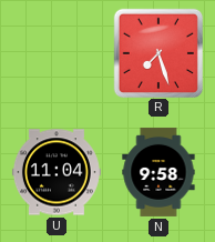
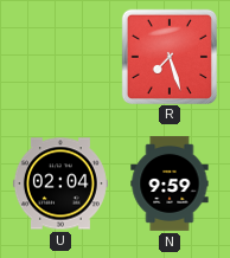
U: 11:04 -> 02:04 (60, 183)
N: 9:58 -> 9:59 (170, 183)
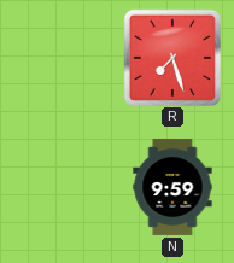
U: 02:04 -> none (60, 183)
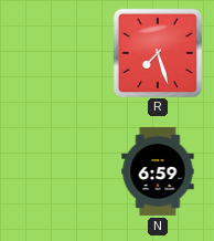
N: 9:59 -> 6:59 (158, 171)
